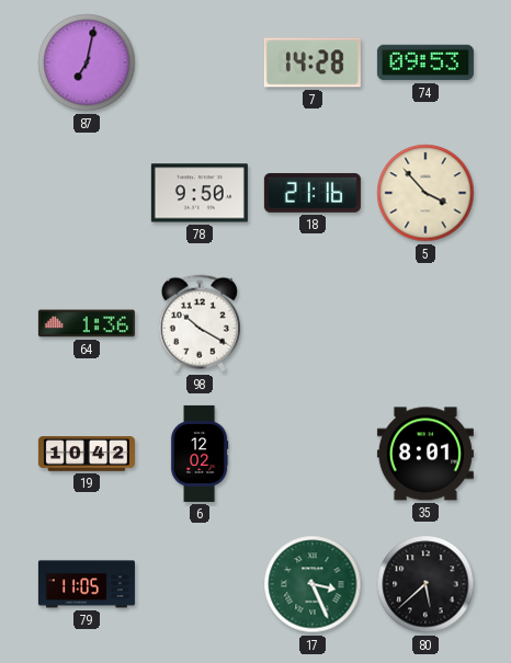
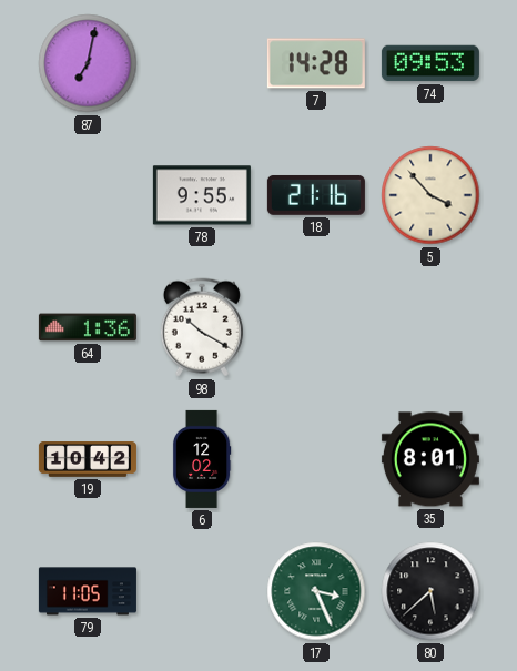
78: 9:50 -> 9:55 (202, 195)
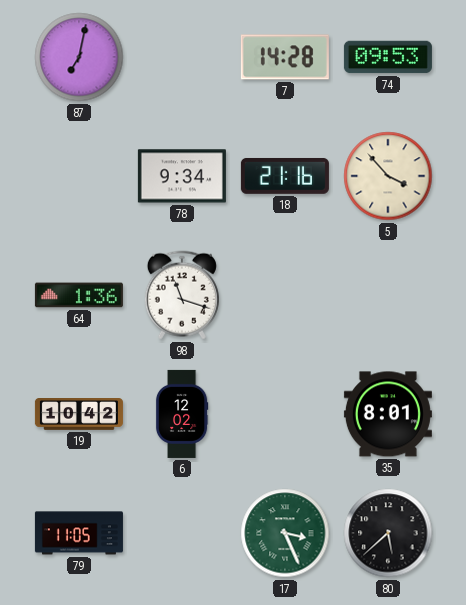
78: 9:55 -> 9:34 (182, 176)
98: 10:20 -> 11:18 (182, 295)
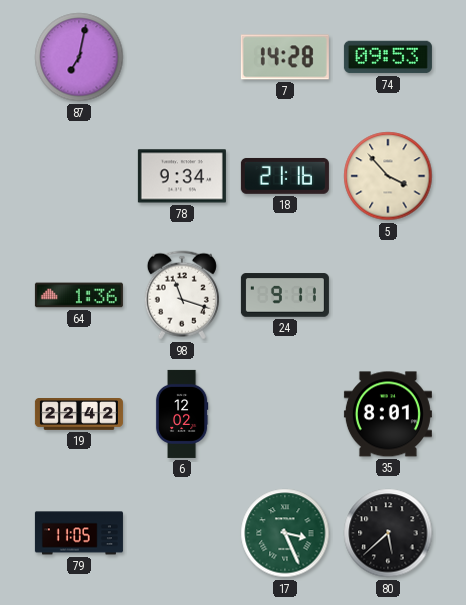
24: none -> 9:11 (285, 295)
19: 10:42 -> 22:42 (79, 415)
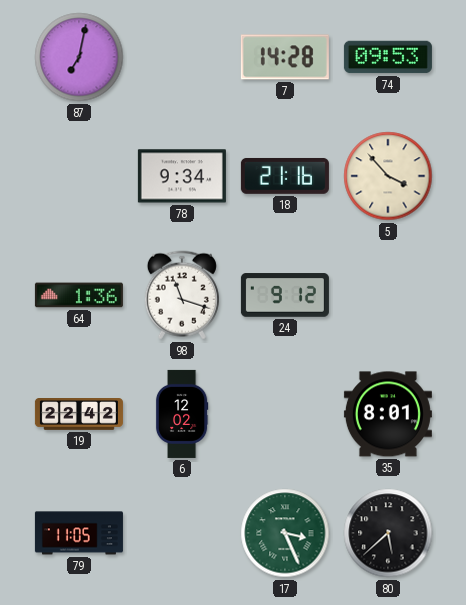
24: 9:11 -> 9:12 (285, 295)
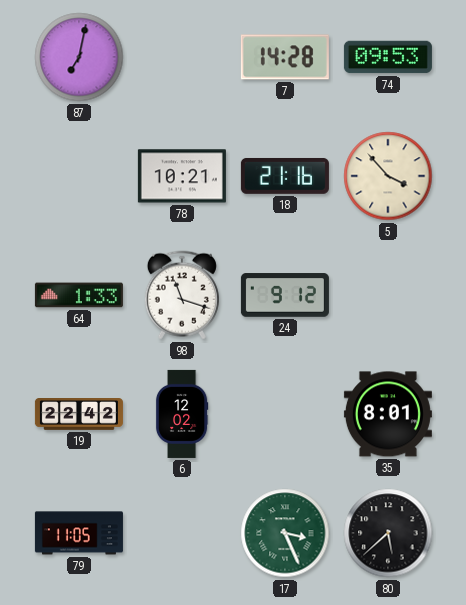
78: 9:34 -> 10:21 (182, 176)
64: 1:36 -> 1:33 (79, 295)
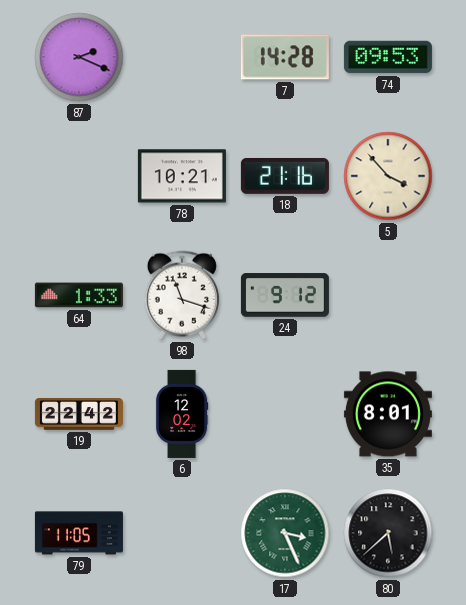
87: 7:02 -> 2:19 (79, 57)
